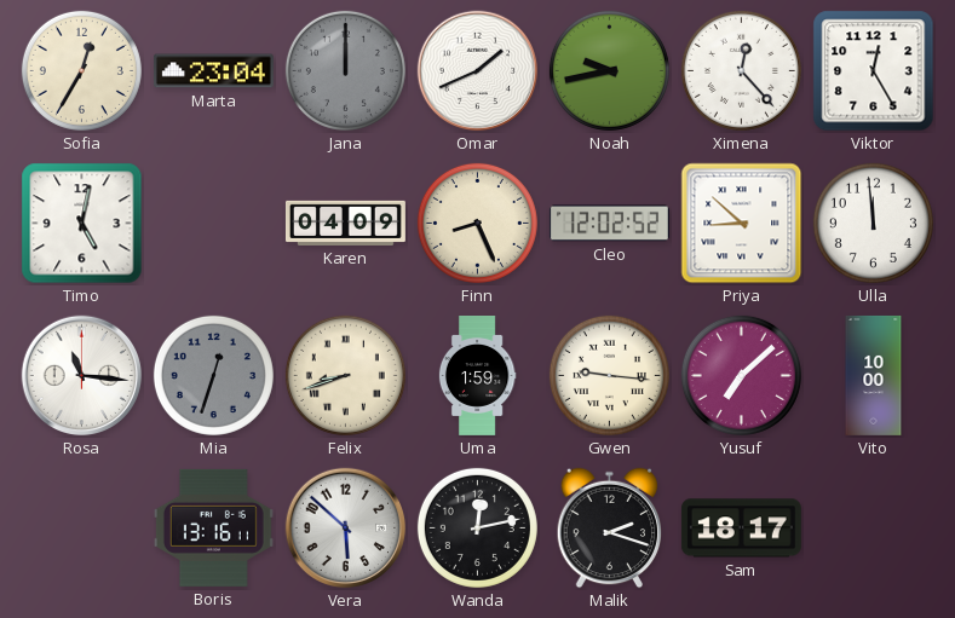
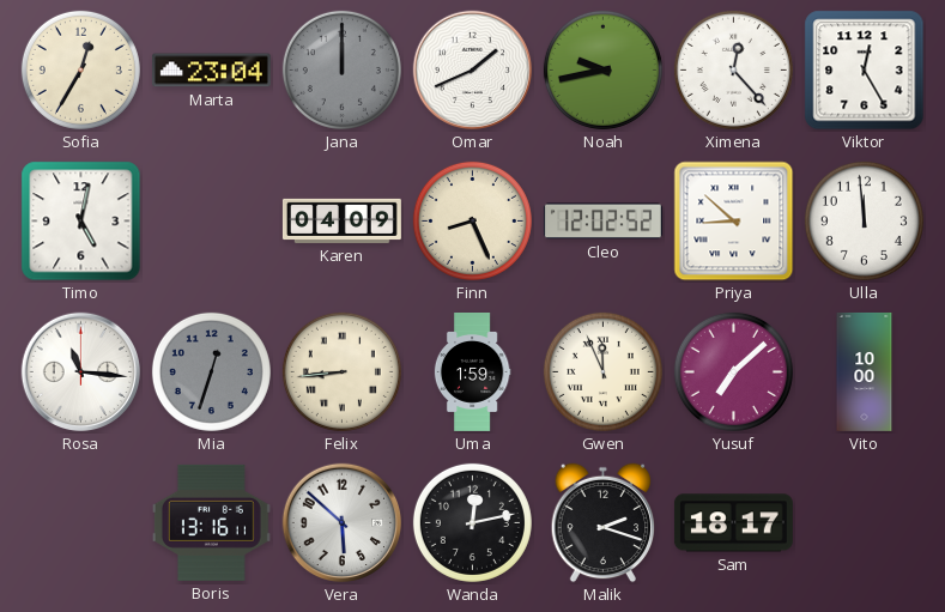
Felix: 8:42 -> 8:44 (341, 371)
Gwen: 9:16 -> 11:56 (602, 371)
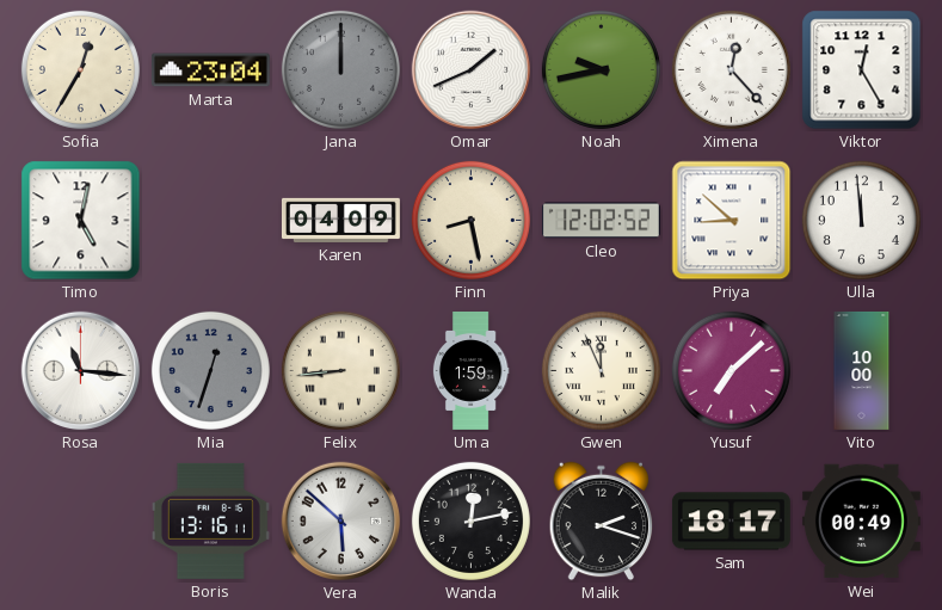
Finn: 8:26 -> 8:28 (470, 220)
Wei: none -> 00:49 (861, 522)
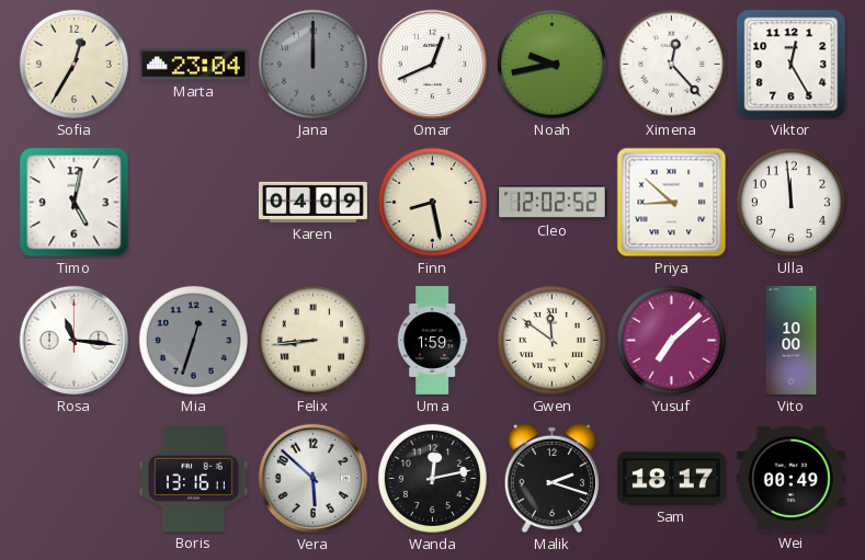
Omar: 1:41 -> 12:41 (433, 65)
Gwen: 11:56 -> 11:51 (551, 340)
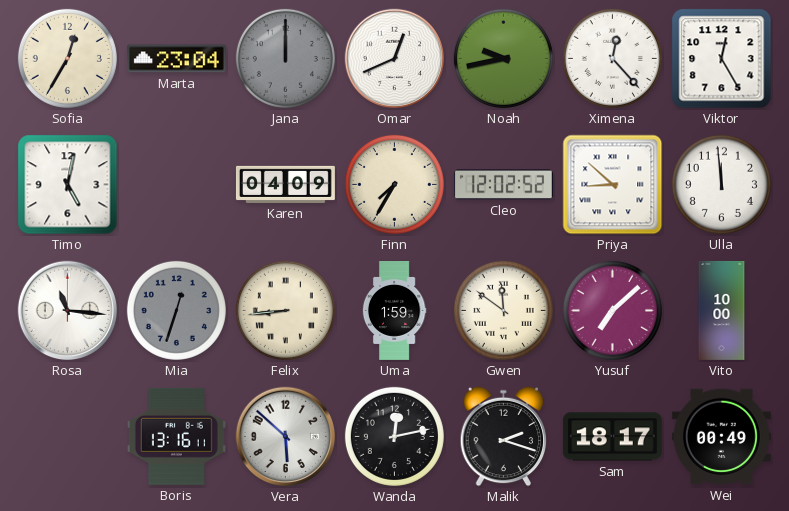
Finn: 8:28 -> 7:35 (394, 184)
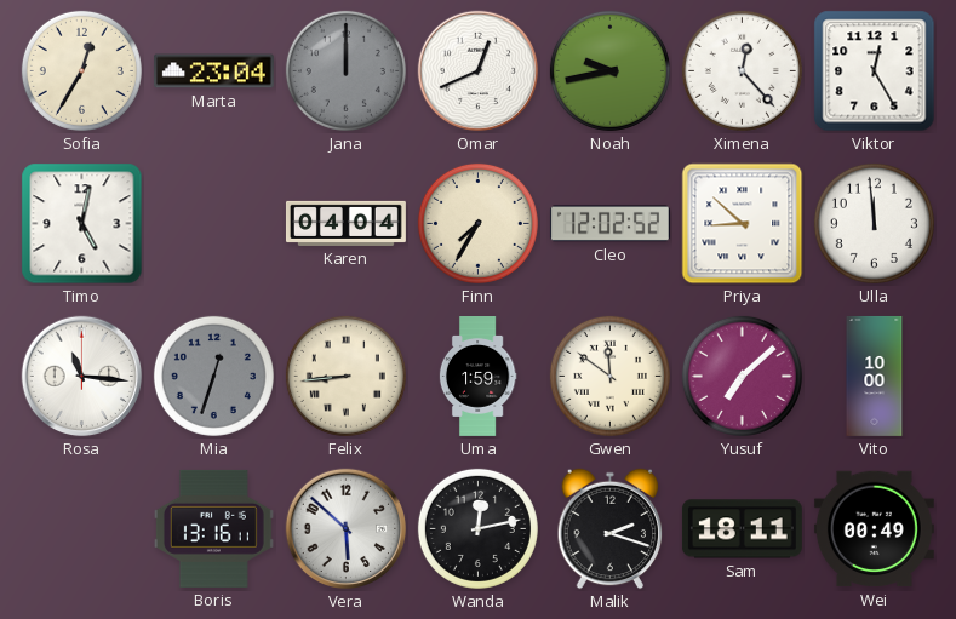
Karen: 04:09 -> 04:04 (345, 223)
Sam: 18:17 -> 18:11 (742, 529)
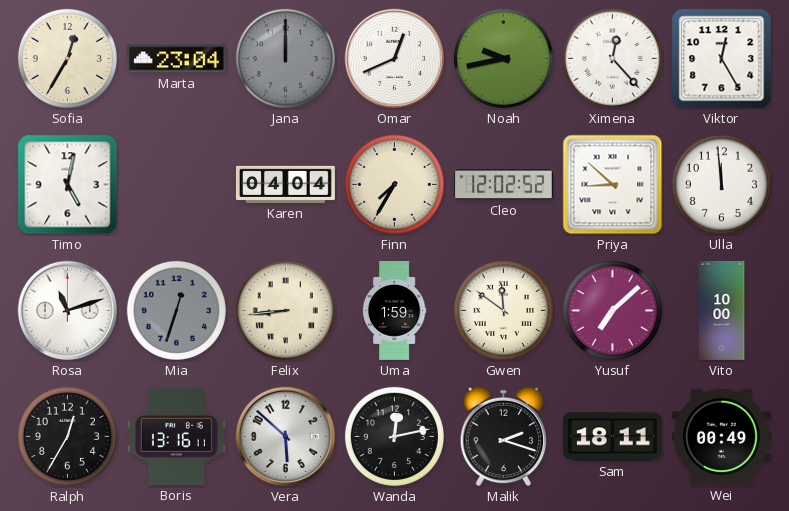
Rosa: 11:16 -> 11:12 (68, 311)
Ralph: none -> 12:35 (67, 436)
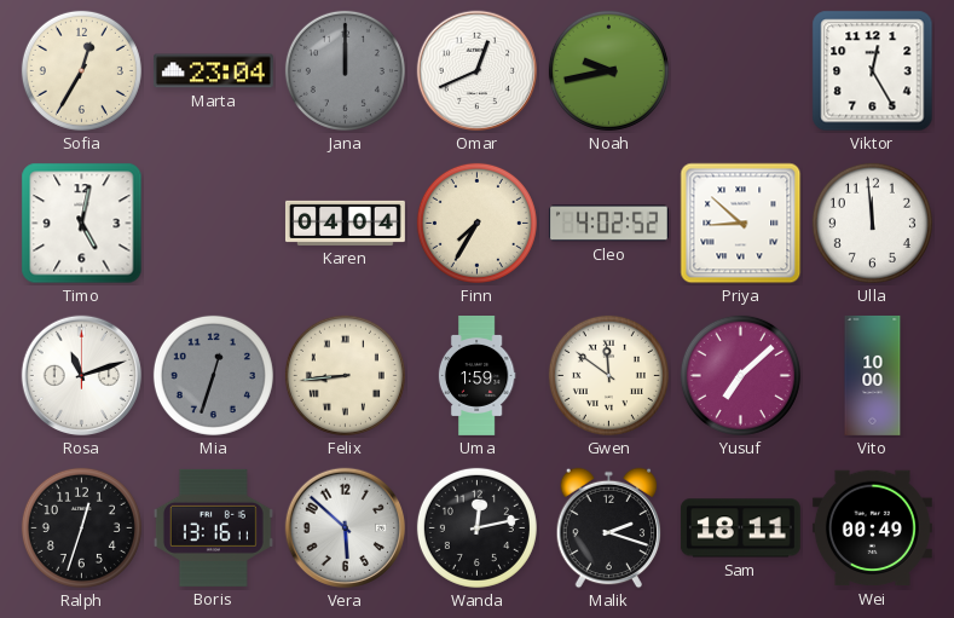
Ximena: 12:23 -> none (612, 58)
Cleo: 12:02 -> 4:02 (608, 224)
Ralph: 12:35 -> 12:33 (81, 527)
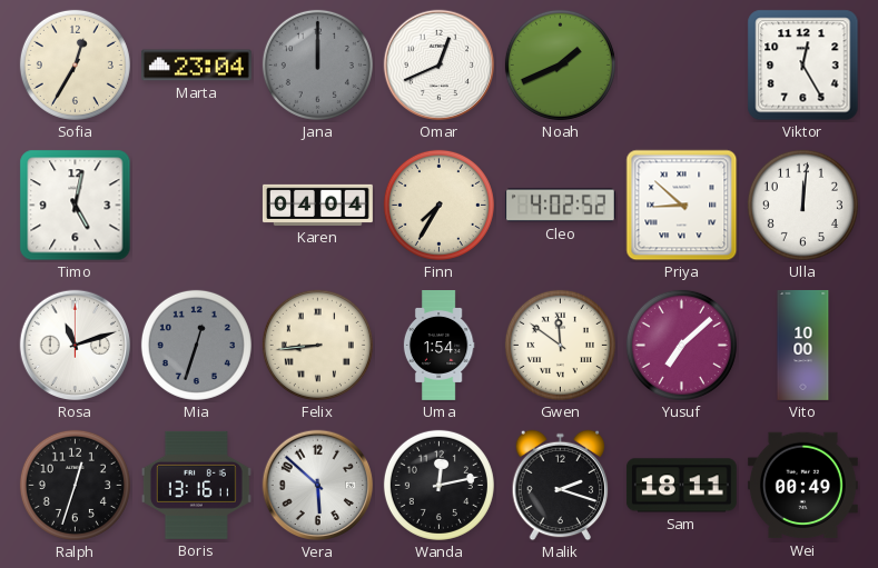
Noah: 9:43 -> 1:41 (560, 64)
Ulla: 11:59 -> 12:01 (802, 205)
Uma: 1:59 -> 1:54 (438, 346)
